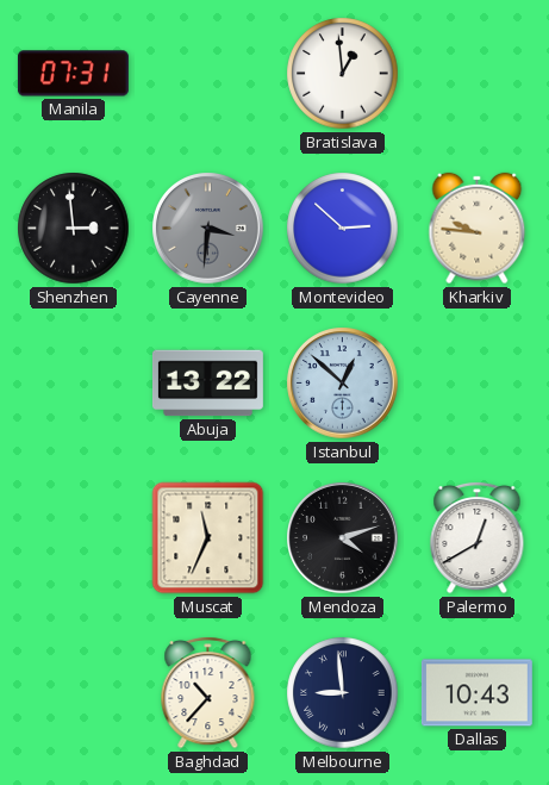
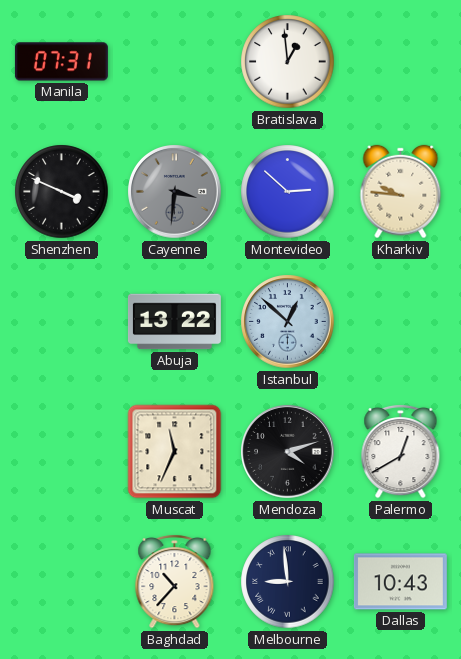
Shenzhen: 2:59 -> 3:49 (62, 192)
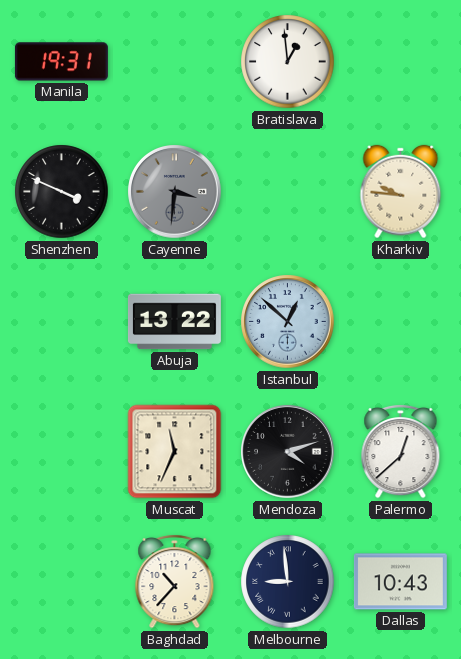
Manila: 07:31 -> 19:31 (61, 62)
Montevideo: 2:52 -> none (288, 192)
Palermo: 12:40 -> 12:38 (401, 451)
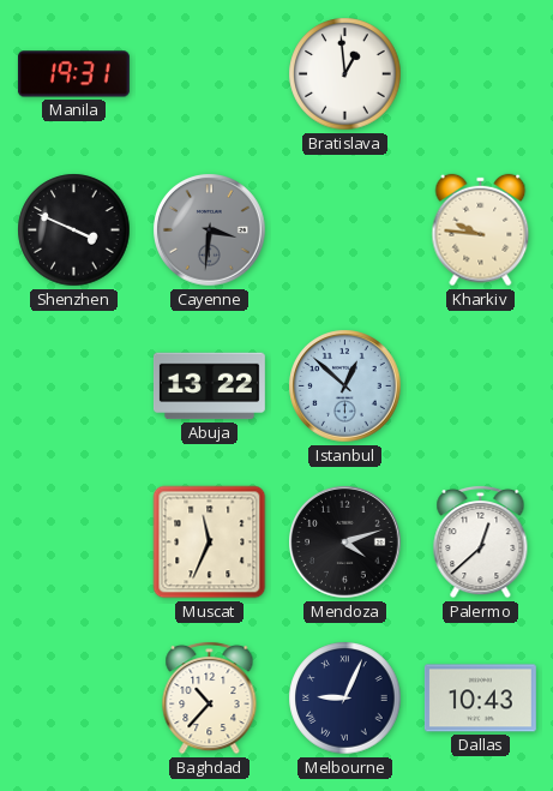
Melbourne: 8:59 -> 9:04 (345, 699)
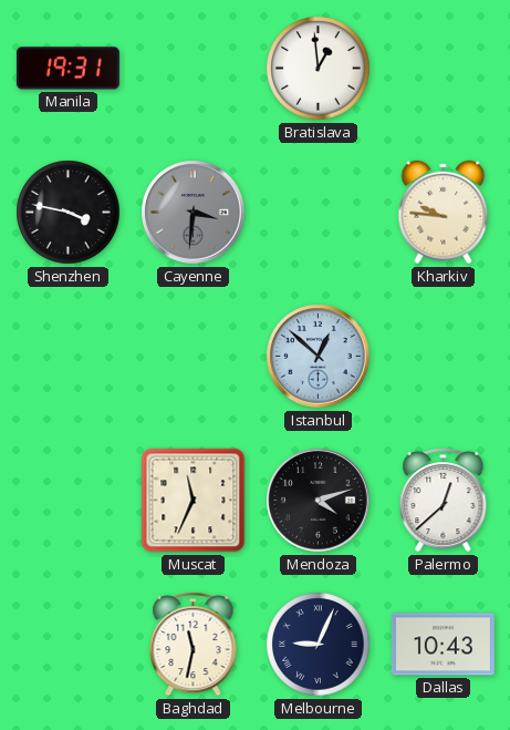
Shenzhen: 3:49 -> 3:47 (69, 213)
Abuja: 13:22 -> none (209, 386)
Baghdad: 10:37 -> 11:32 (194, 644)
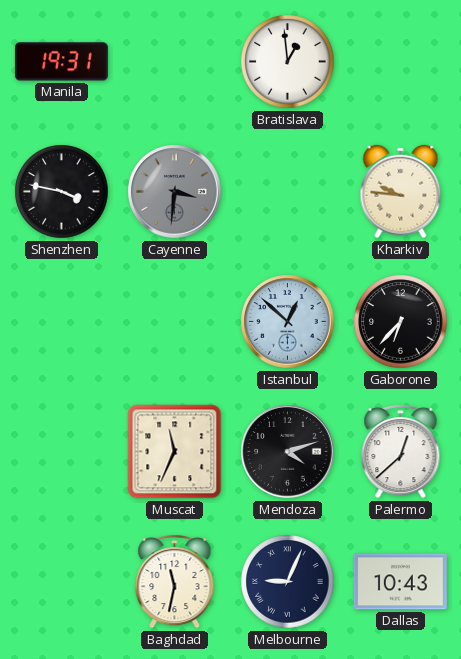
Gaborone: none -> 6:37 (401, 322)
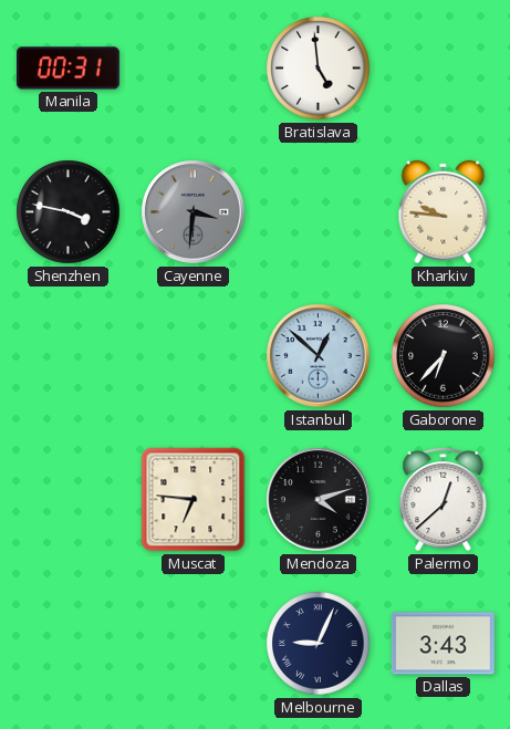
Manila: 19:31 -> 00:31 (67, 69)
Bratislava: 12:59 -> 4:59 (319, 69)
Muscat: 11:34 -> 6:46 (194, 500)
Baghdad: 11:32 -> none (175, 581)
Dallas: 10:43 -> 3:43 (443, 644)
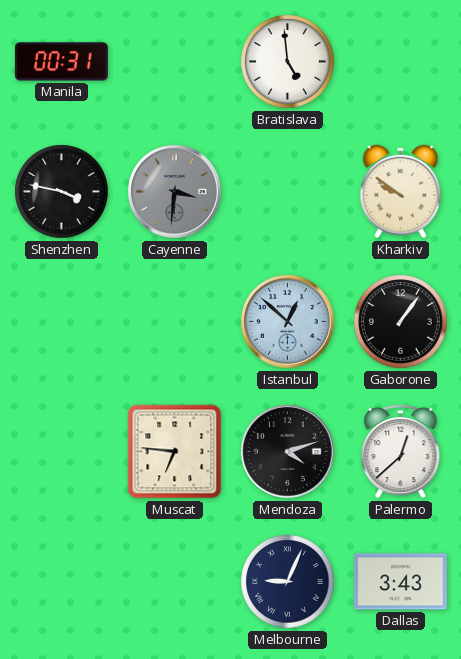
Kharkiv: 9:46 -> 9:51 (401, 192)
Gaborone: 6:37 -> 1:06 (401, 322)
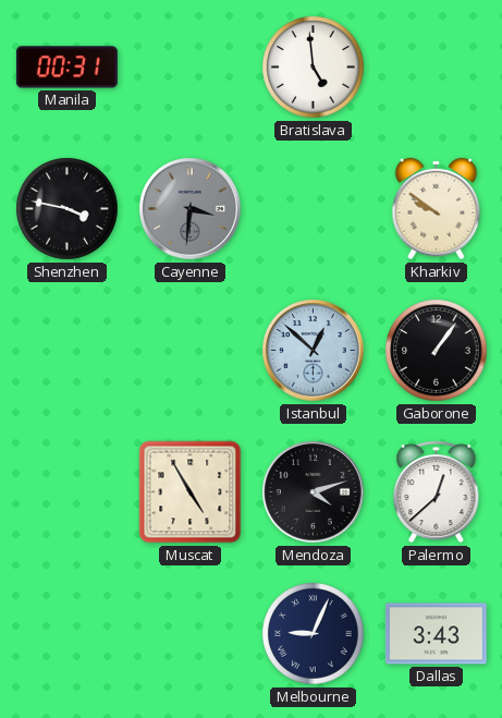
Muscat: 6:46 -> 4:55 (191, 492)
